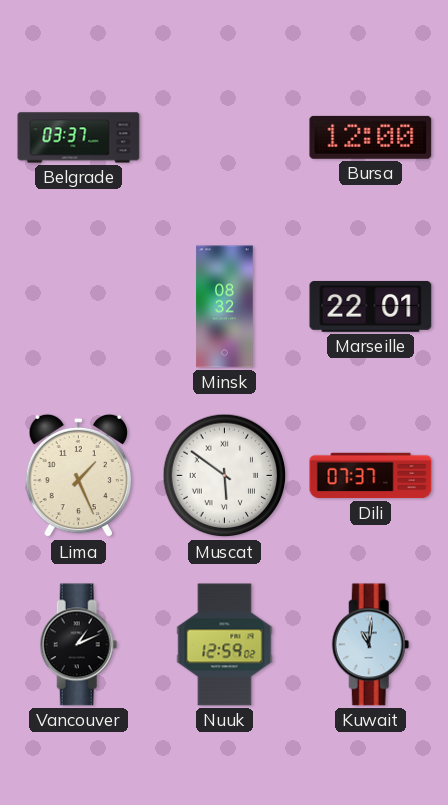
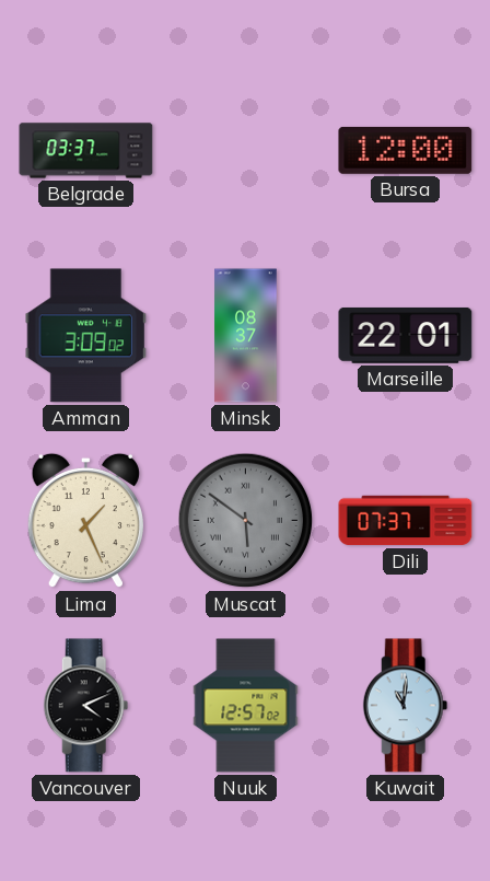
Amman: none -> 3:09 (86, 336)
Minsk: 08:32 -> 08:37 (246, 336)
Muscat dial: white -> grey (246, 521)
Vancouver: 1:11 -> 4:11 (86, 706)
Nuuk: 12:59 -> 12:57 (246, 706)
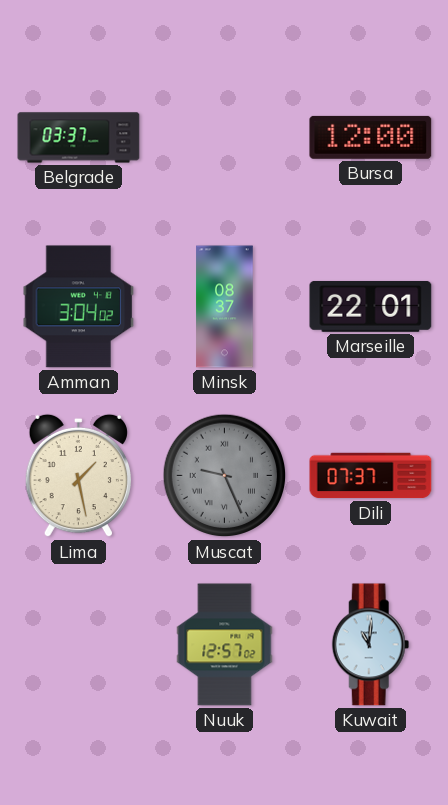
Amman: 3:09 -> 3:04 (79, 307)
Lima: 1:26 -> 1:28 (78, 476)
Muscat: 5:51 -> 9:26 (225, 476)
Vancouver: 4:11 -> none (86, 706)
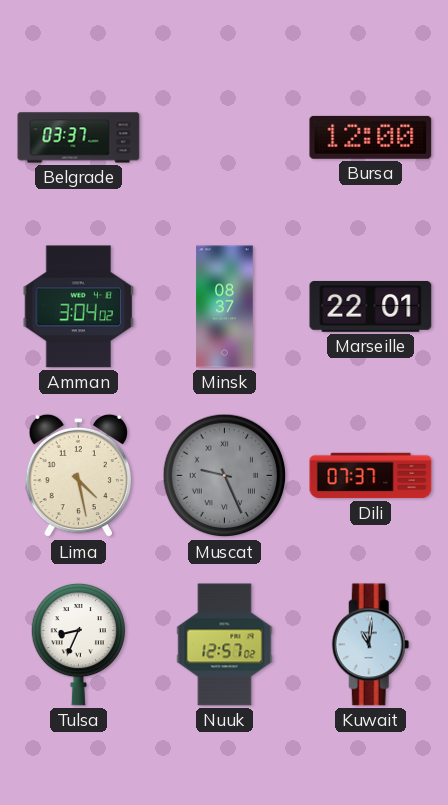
Lima: 1:28 -> 4:28 (78, 476)
Tulsa: none -> 8:34 (78, 644)
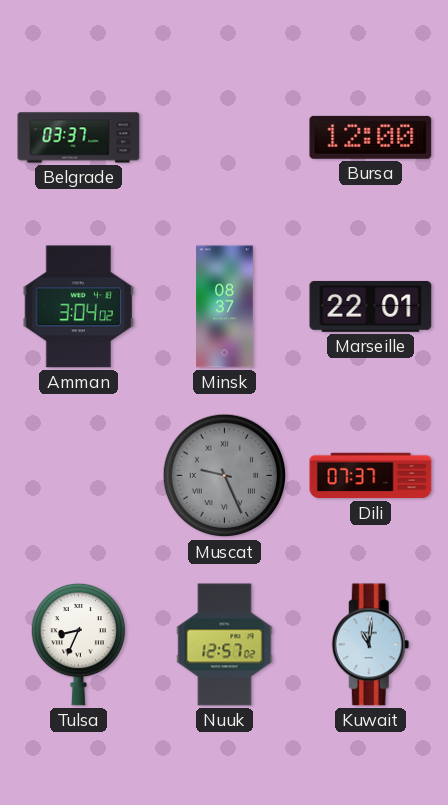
Lima: 4:28 -> none (78, 476)
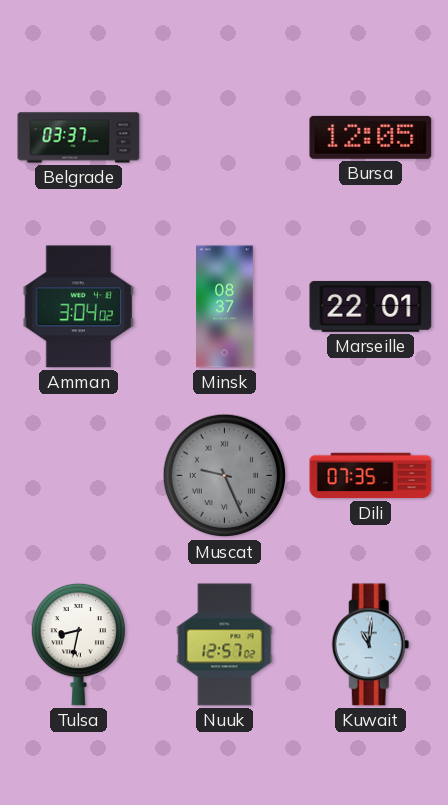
Bursa: 12:00 -> 12:05 (371, 137)
Dili: 07:37 -> 07:35 (371, 476)
Tulsa: 8:34 -> 8:32 (78, 644)
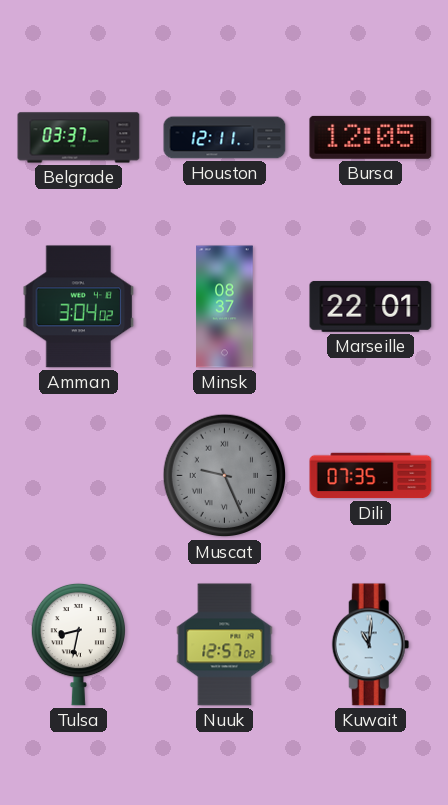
Houston: none -> 12:11 (225, 138)
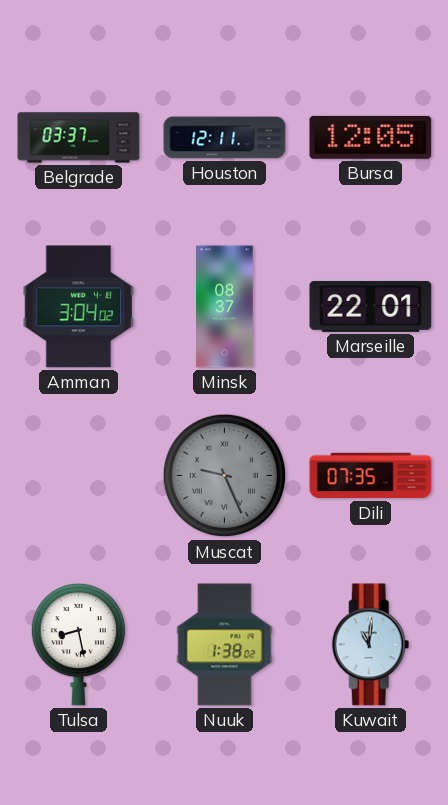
Tulsa: 8:32 -> 8:28 (78, 644)
Nuuk: 12:57 -> 1:38 (225, 645)
